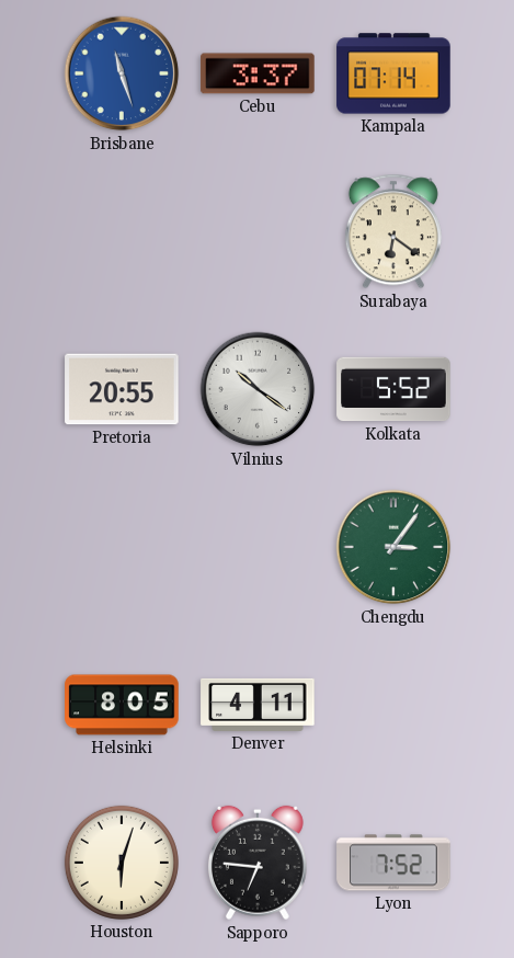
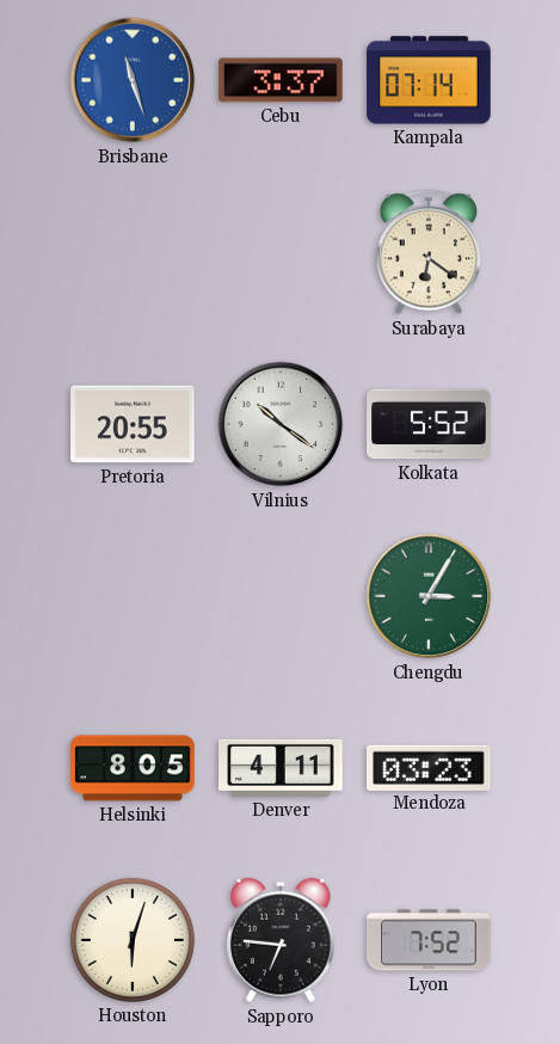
Chengdu: 3:06 -> 3:05 (429, 596)
Mendoza: none -> 03:23 (429, 767)
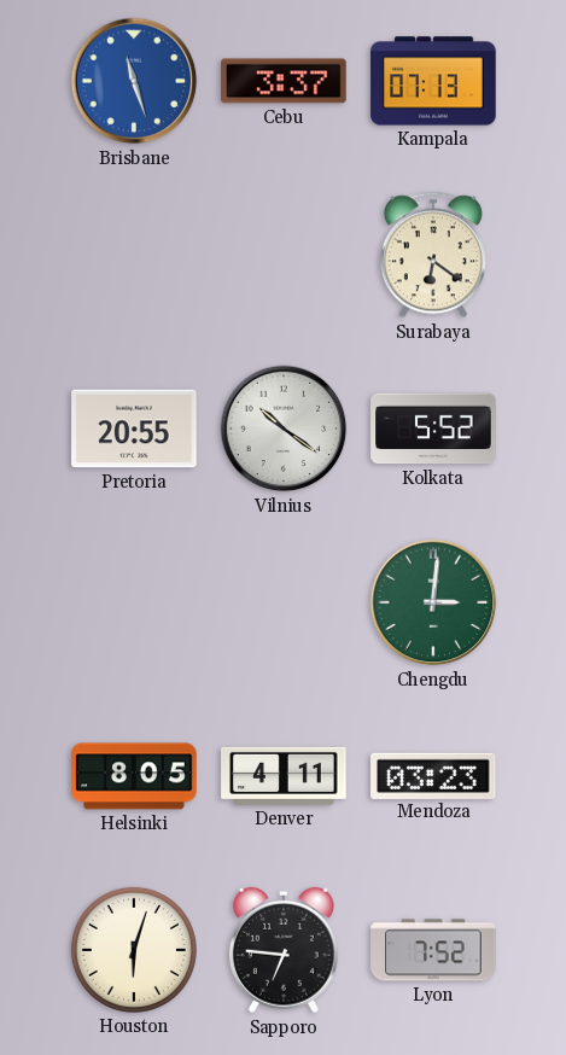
Kampala: 07:14 -> 07:13 (433, 81)
Chengdu: 3:05 -> 3:01 (433, 602)
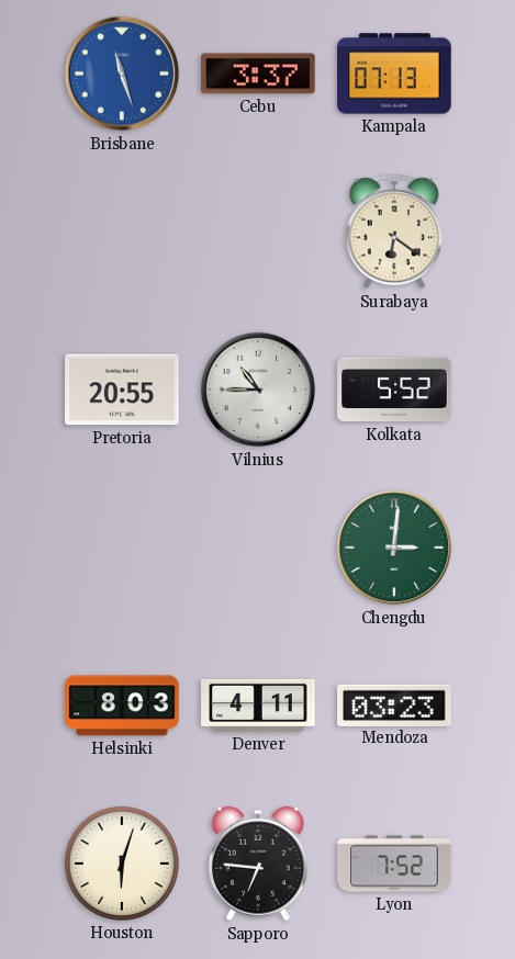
Vilnius: 10:21 -> 10:45 (258, 390)
Helsinki: 8:05 -> 8:03 (122, 706)
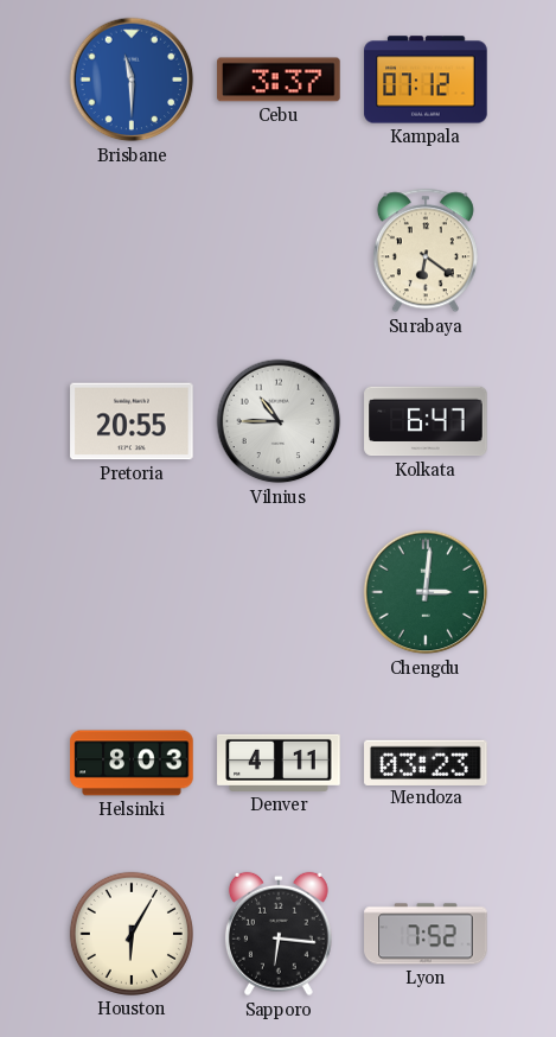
Brisbane: 11:27 -> 11:30 (132, 79)
Kampala: 07:13 -> 07:12 (426, 79)
Kolkata: 5:52 -> 6:47 (426, 421)
Houston: 6:03 -> 6:05 (132, 934)
Sapporo: 6:46 -> 6:16 (279, 934)
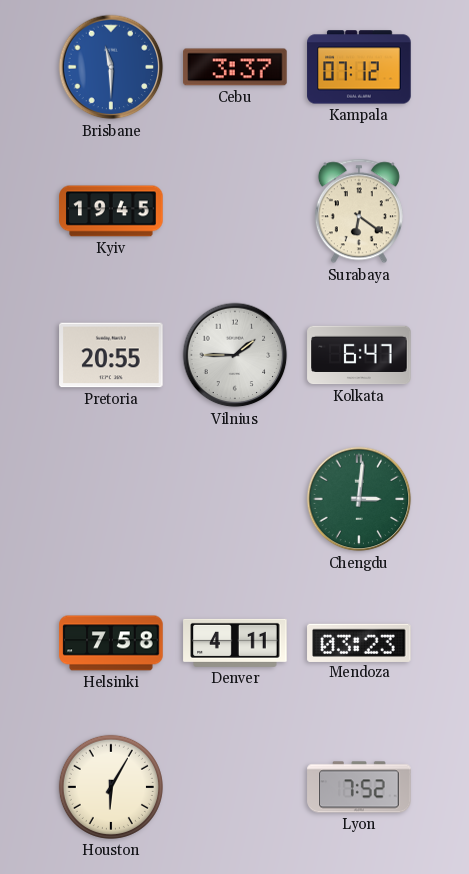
Kyiv: none -> 19:45 (111, 211)
Vilnius: 10:45 -> 1:45 (235, 355)
Helsinki: 8:03 -> 7:58 (111, 643)
Sapporo: 6:16 -> none (279, 934)
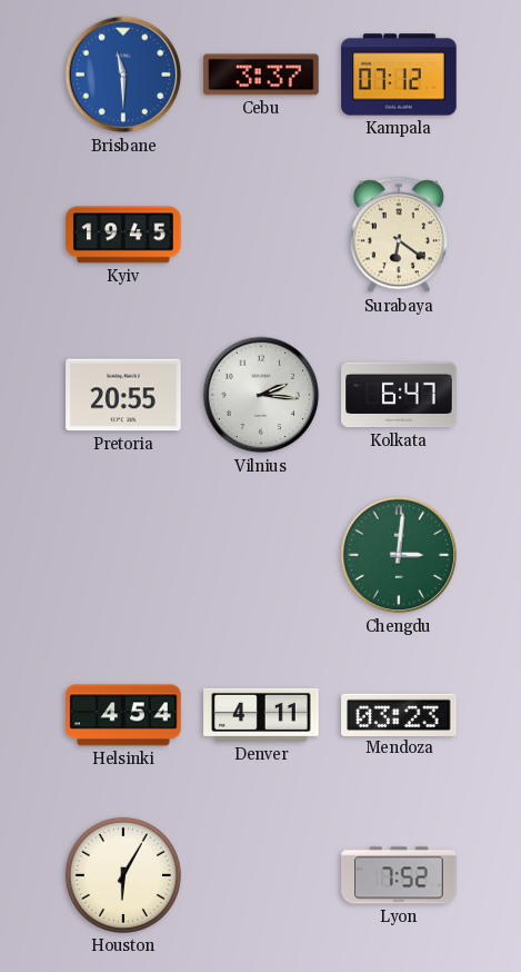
Vilnius: 1:45 -> 2:16 (261, 395)
Helsinki: 7:58 -> 4:54 (123, 715)
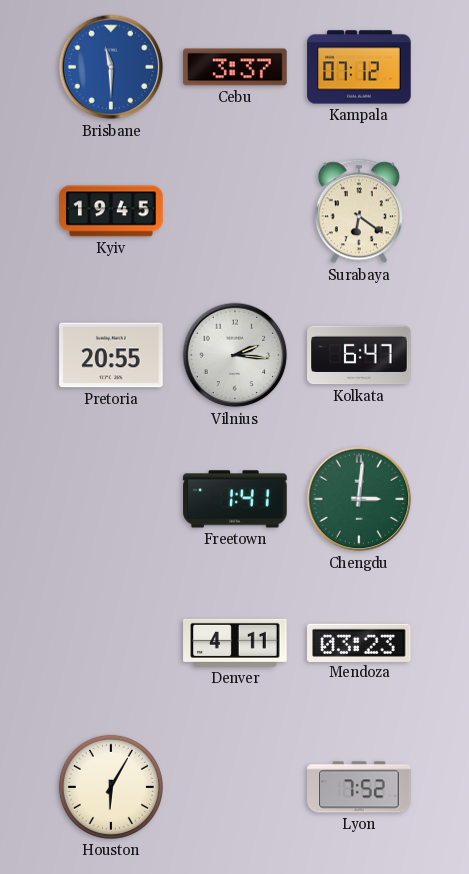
Freetown: none -> 1:41 (235, 499)
Helsinki: 4:54 -> none (123, 715)
